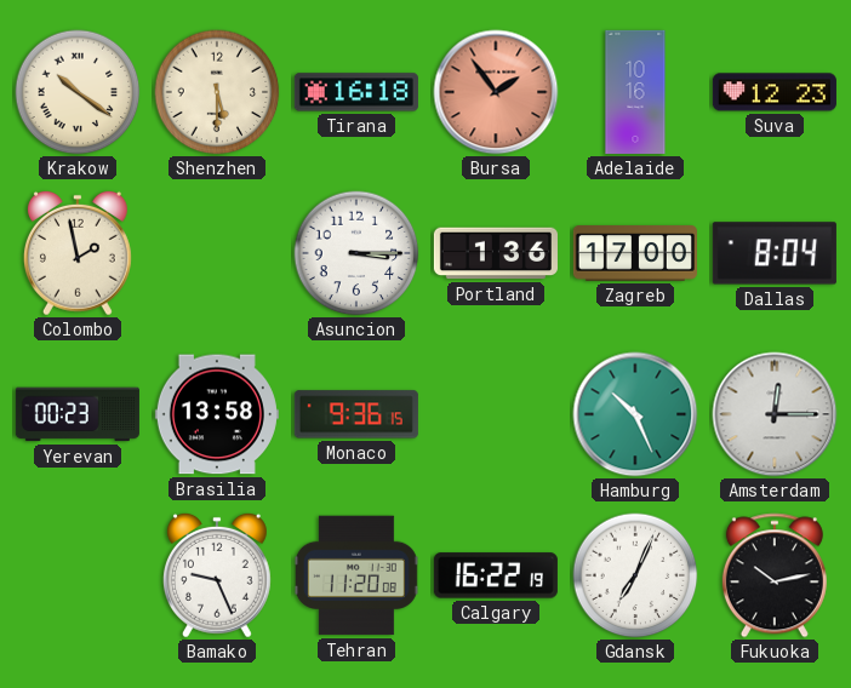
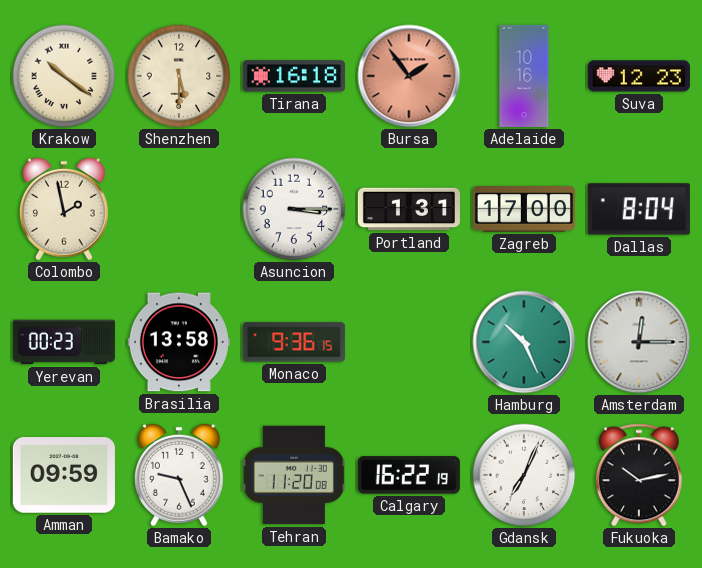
Portland: 1:36 -> 1:31 (409, 209)
Amman: none -> 09:59 (64, 475)
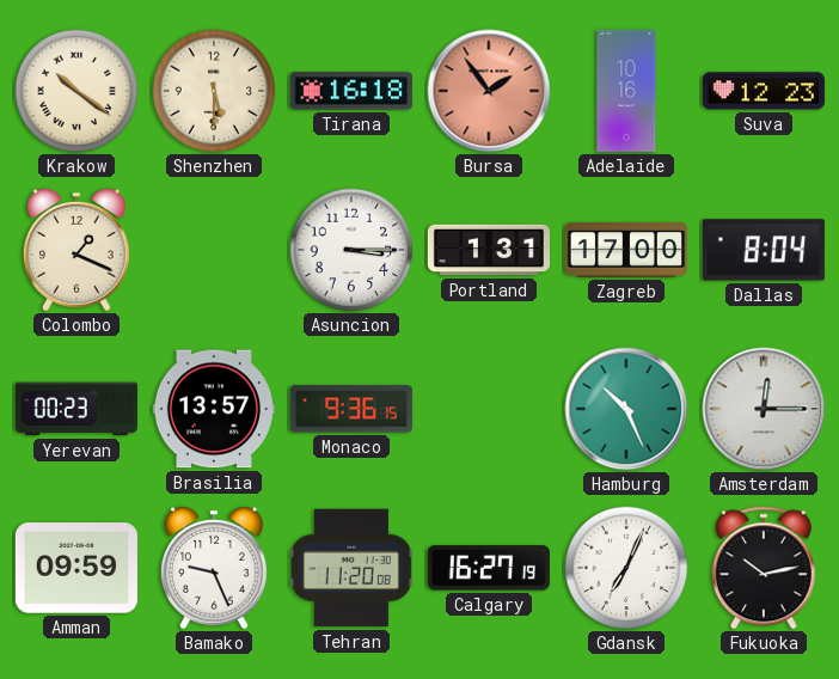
Colombo: 1:58 -> 1:19 (76, 250)
Brasilia: 13:58 -> 13:57 (214, 409)
Calgary: 16:22 -> 16:27 (489, 568)
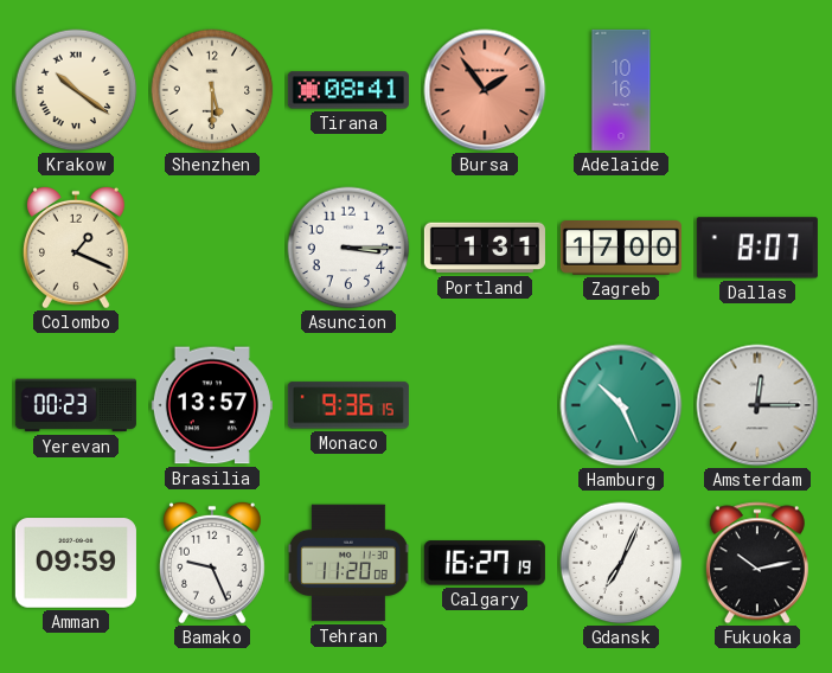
Tirana: 16:18 -> 08:41 (348, 90)
Suva: 12:23 -> none (764, 91)
Dallas: 8:04 -> 8:07 (757, 248)
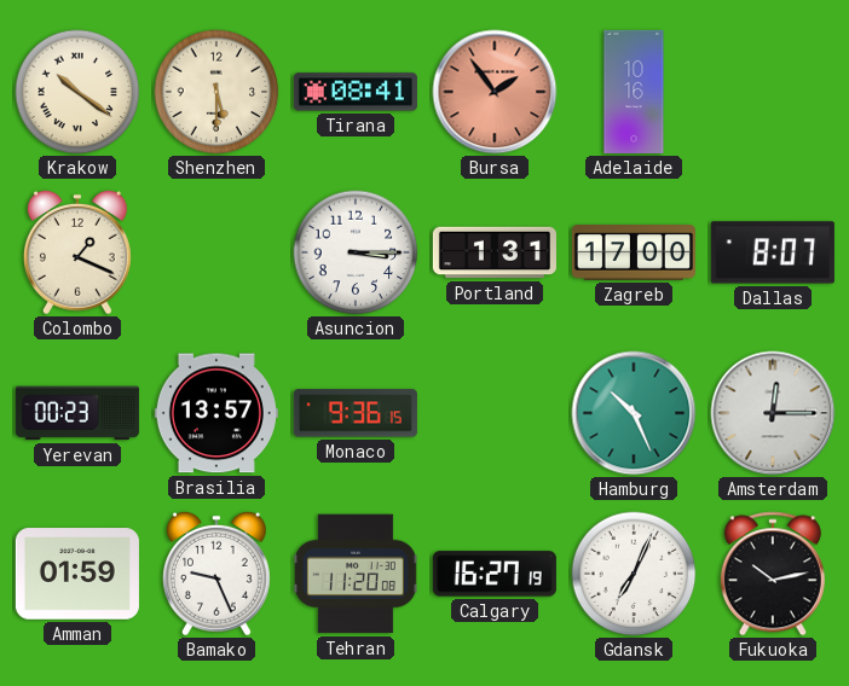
Amman: 09:59 -> 01:59 (77, 574)
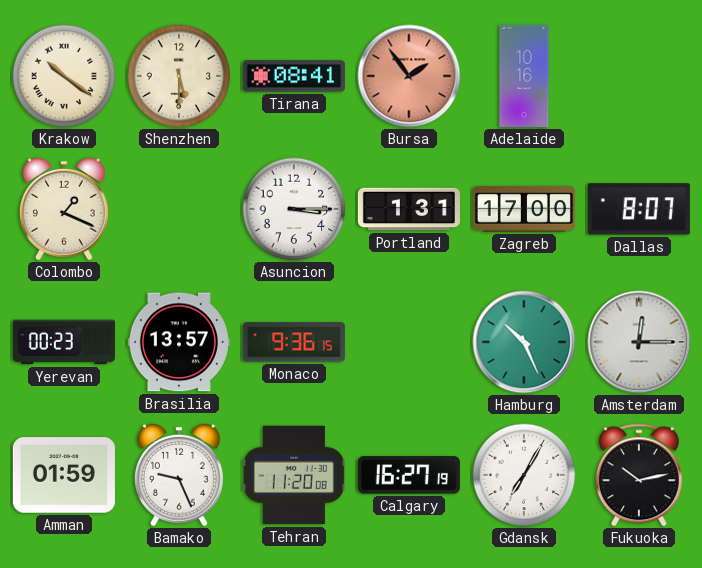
Gdansk: 7:04 -> 7:05 (524, 475)
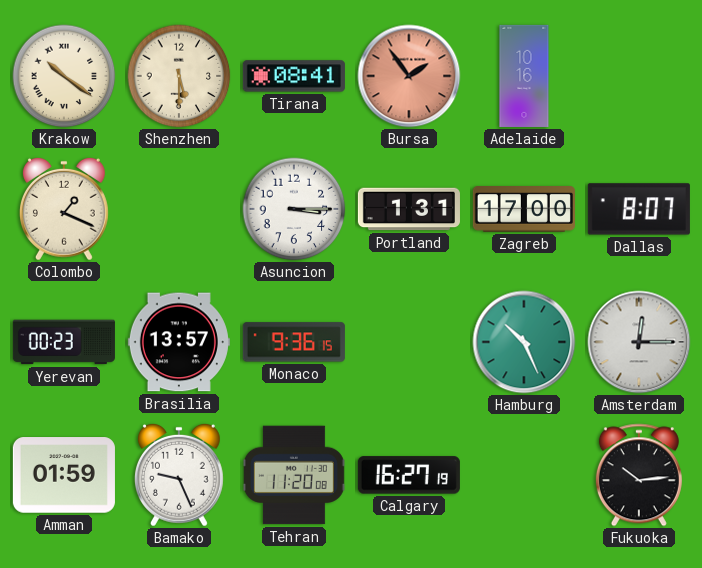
Gdansk: 7:05 -> none (524, 475)
Fukuoka: 10:13 -> 10:14 (639, 475)
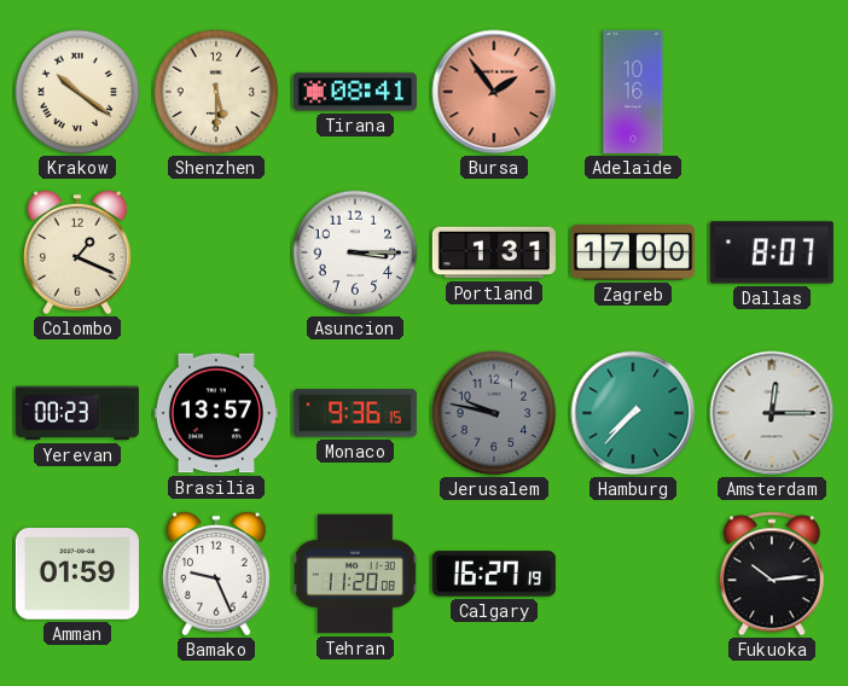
Jerusalem: none -> 9:47 (494, 413)
Hamburg: 10:26 -> 7:37 (633, 413)
